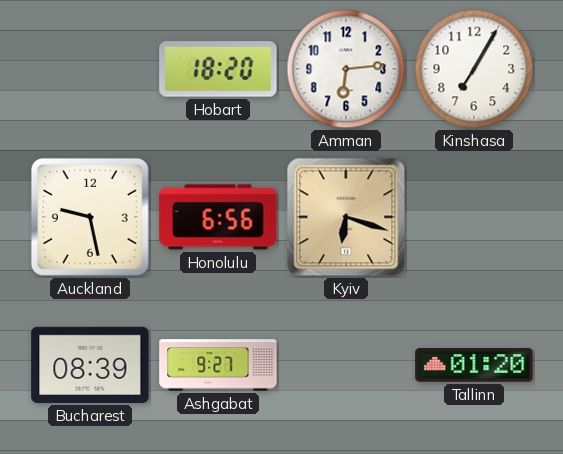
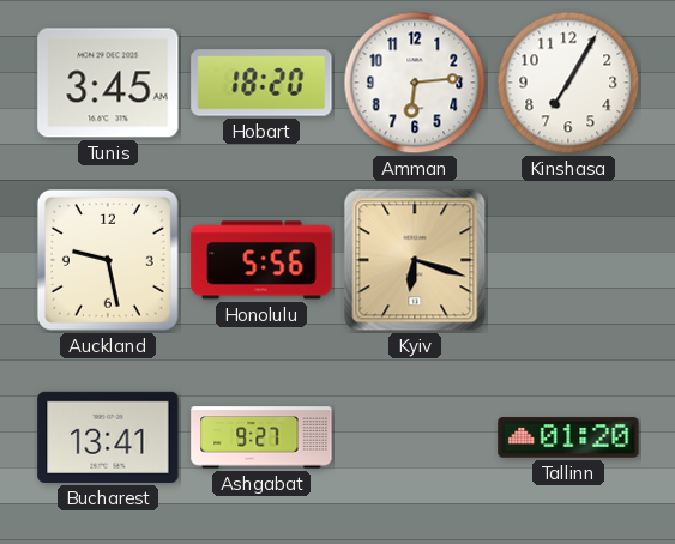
Tunis: none -> 3:45 (108, 83)
Honolulu: 6:56 -> 5:56 (261, 260)
Bucharest: 08:39 -> 13:41 (108, 437)
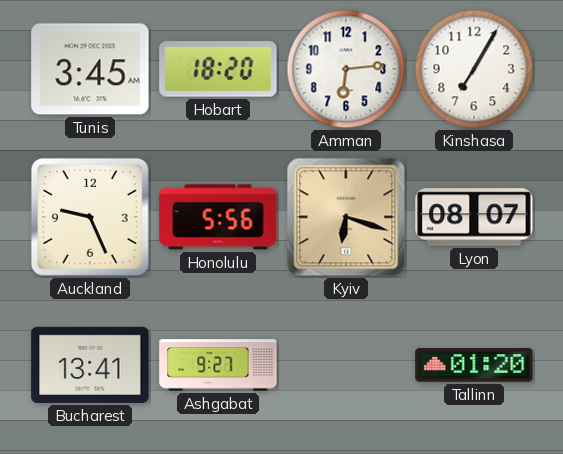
Auckland: 9:28 -> 9:26 (90, 217)
Lyon: none -> 08:07 (474, 217)
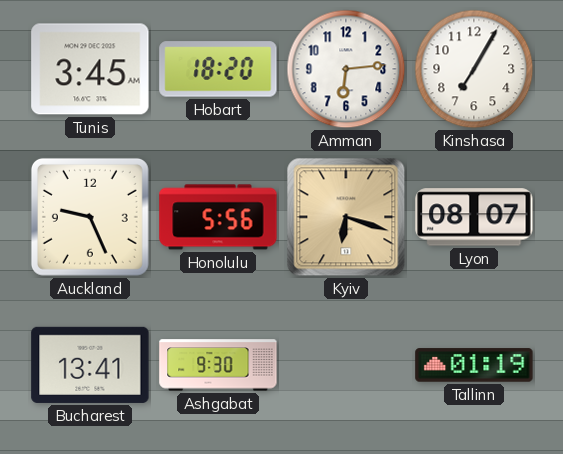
Ashgabat: 9:27 -> 9:30 (218, 365)
Tallinn: 01:20 -> 01:19 (474, 365)
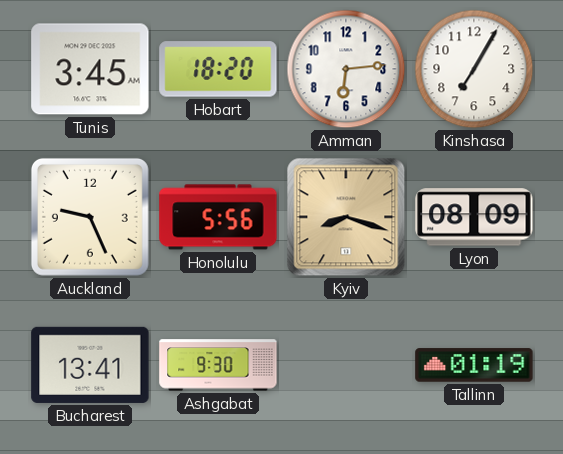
Kyiv: 6:18 -> 8:18 (346, 217)
Lyon: 08:07 -> 08:09 (474, 217)
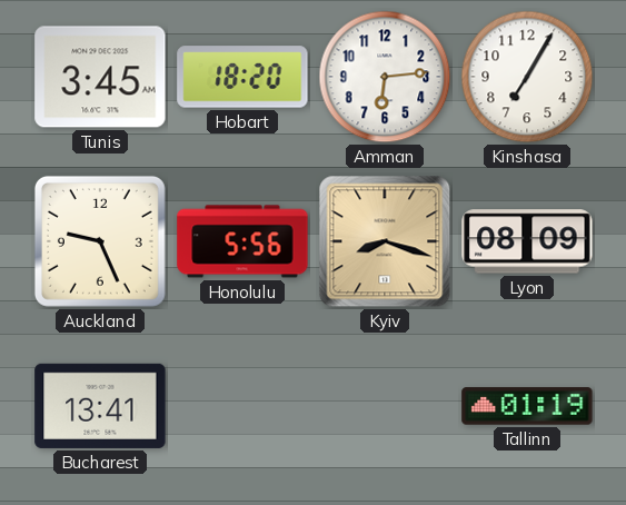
Ashgabat: 9:30 -> none (218, 365)
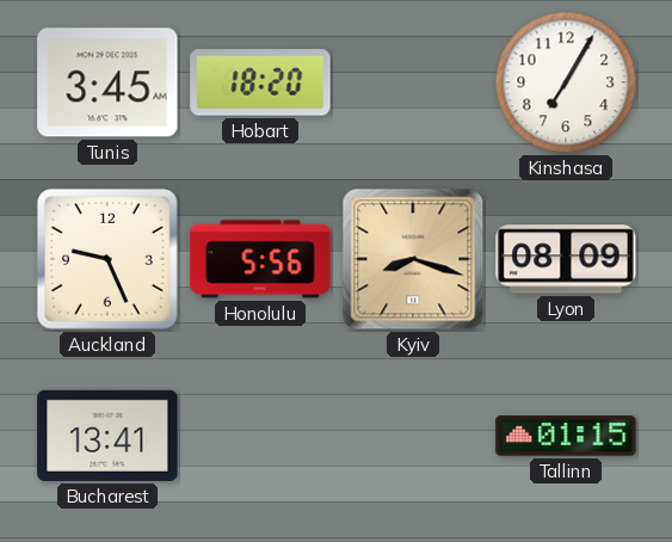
Amman: 6:14 -> none (385, 77)
Tallinn: 01:19 -> 01:15 (566, 436)
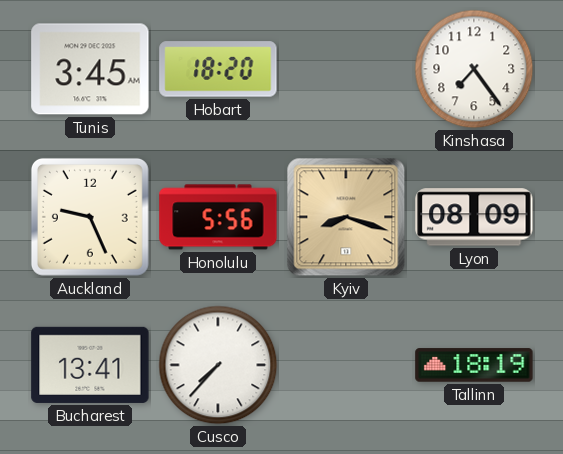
Kinshasa: 7:05 -> 7:24 (474, 69)
Cusco: none -> 7:37 (218, 365)
Tallinn: 01:15 -> 18:19 (474, 365)
